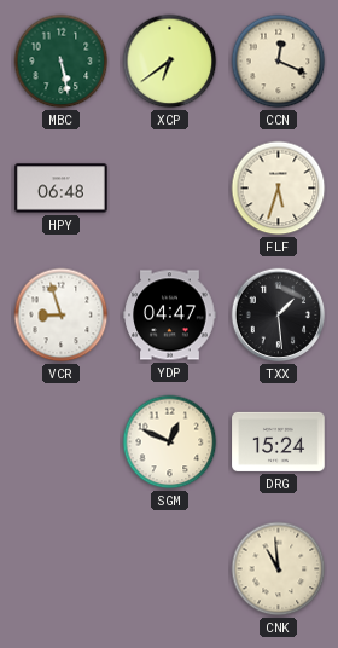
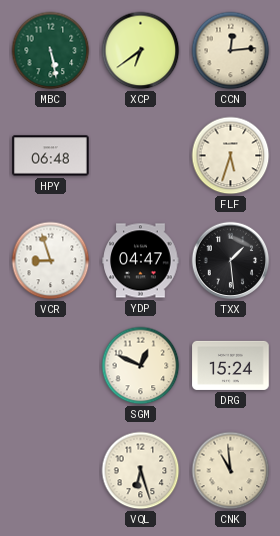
CCN: 12:19 -> 12:14 (231, 51)
VQL: none -> 6:27 (141, 471)
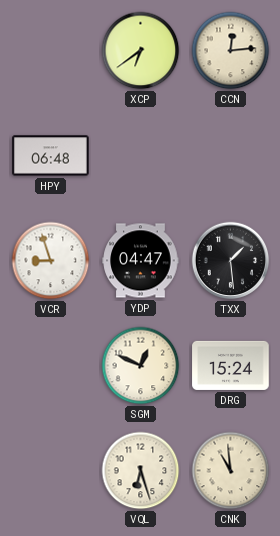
MBC: 5:28 -> none (51, 51)
FLF: 5:33 -> none (231, 156)
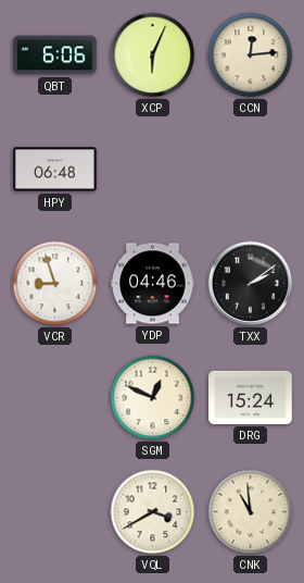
QBT: none -> 6:06 (55, 55)
XCP: 6:39 -> 6:04 (153, 55)
YDP: 04:47 -> 04:46 (153, 284)
TXX: 1:29 -> 2:09 (251, 284)
VQL: 6:27 -> 3:40 (153, 512)
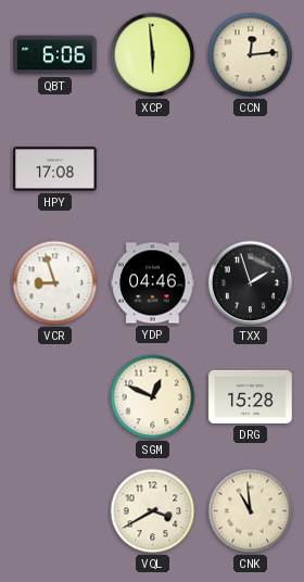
XCP: 6:04 -> 5:59 (153, 55)
HPY: 06:48 -> 17:08 (55, 169)
TXX: 2:09 -> 1:57 (251, 283)
DRG: 15:24 -> 15:28 (251, 396)
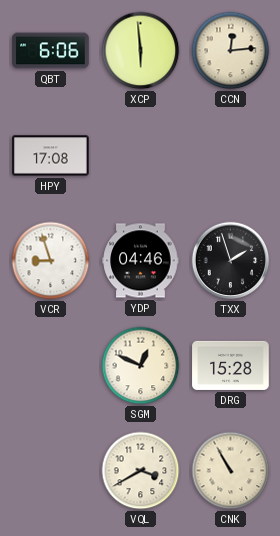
CNK: 10:59 -> 10:55 (231, 471)
